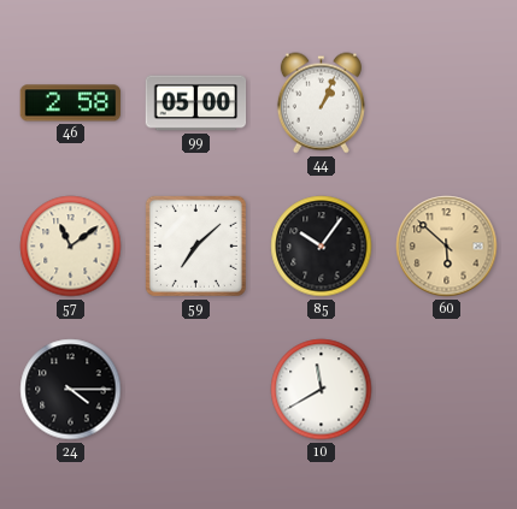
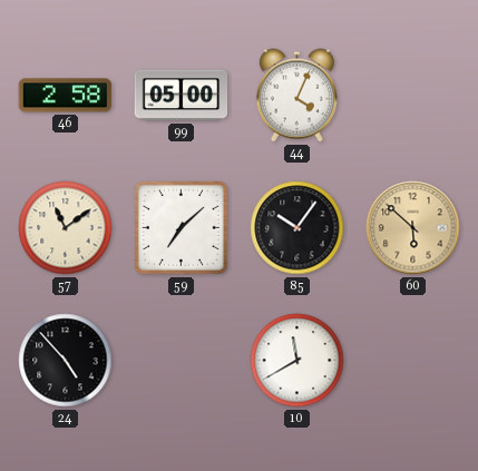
44: 1:04 -> 4:04 (296, 96)
24: 4:15 -> 4:53 (66, 361)
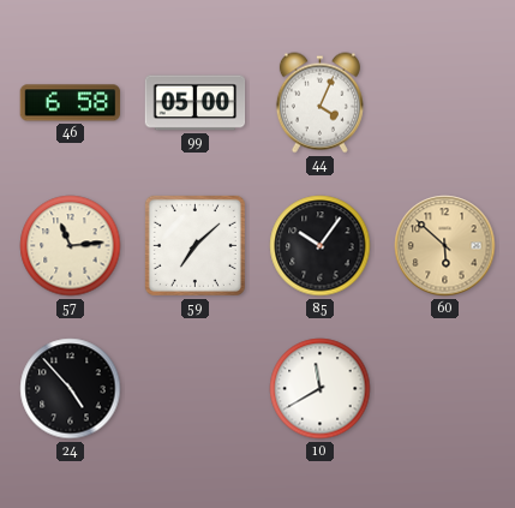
46: 2:58 -> 6:58 (71, 103)
57: 11:09 -> 11:14 (71, 246)
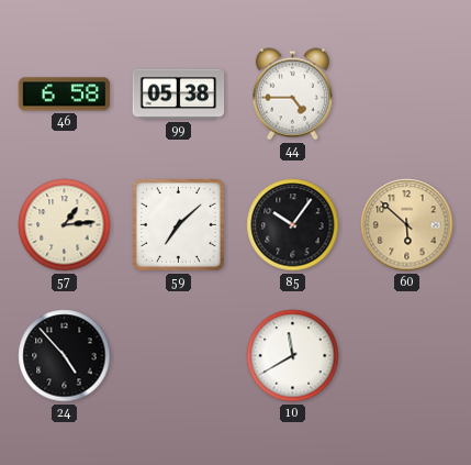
99: 05:00 -> 05:38 (179, 95)
44: 4:04 -> 4:45 (292, 95)
57: 11:14 -> 1:14 (65, 225)
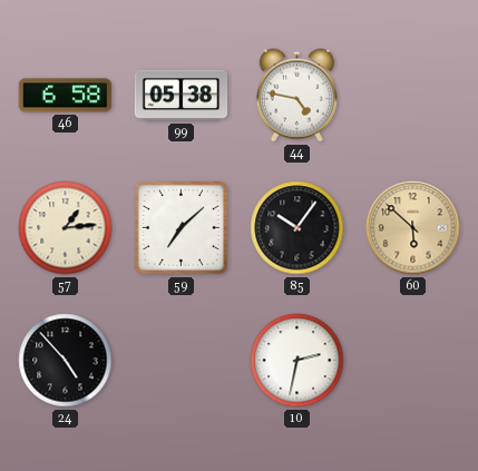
44: 4:45 -> 4:47 (296, 96)
10: 11:40 -> 2:32 (297, 361)
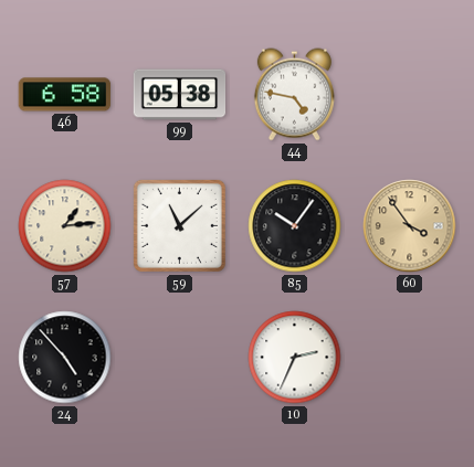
59: 7:08 -> 11:08 (179, 225)
60: 5:52 -> 3:54 (410, 226)
10: 2:32 -> 2:34 (295, 358)
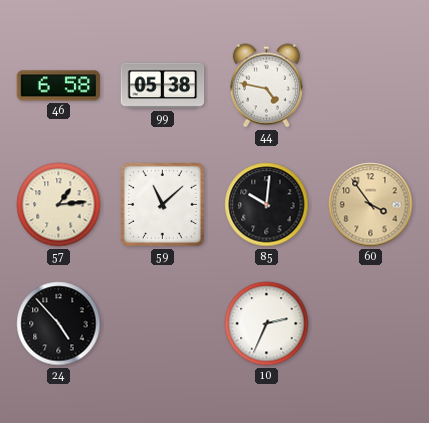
85: 10:06 -> 10:01 (267, 205)
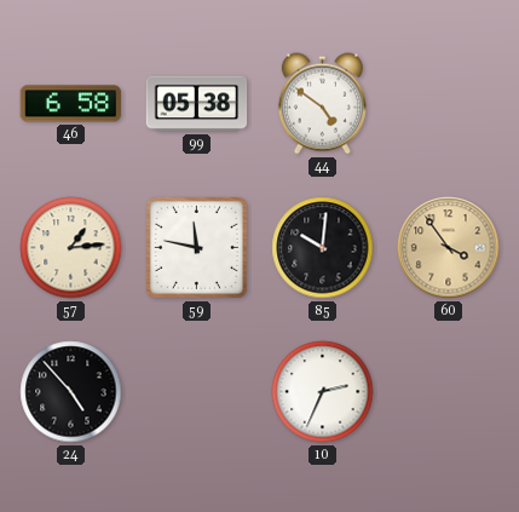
44: 4:47 -> 4:51 (322, 104)
59: 11:08 -> 11:47 (196, 247)
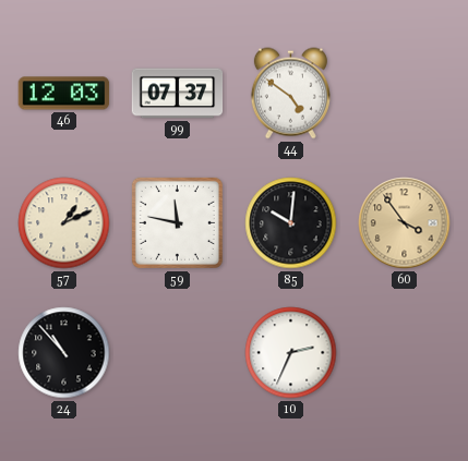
46: 6:58 -> 12:03 (64, 94)
99: 05:38 -> 07:37 (178, 94)
57: 1:14 -> 1:11 (64, 223)
24: 4:53 -> 10:53 (64, 353)
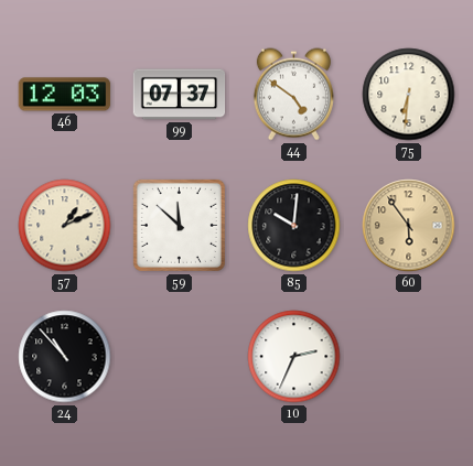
75: none -> 6:31 (409, 95)
59: 11:47 -> 11:52 (179, 225)
60: 3:54 -> 5:54 (409, 226)
